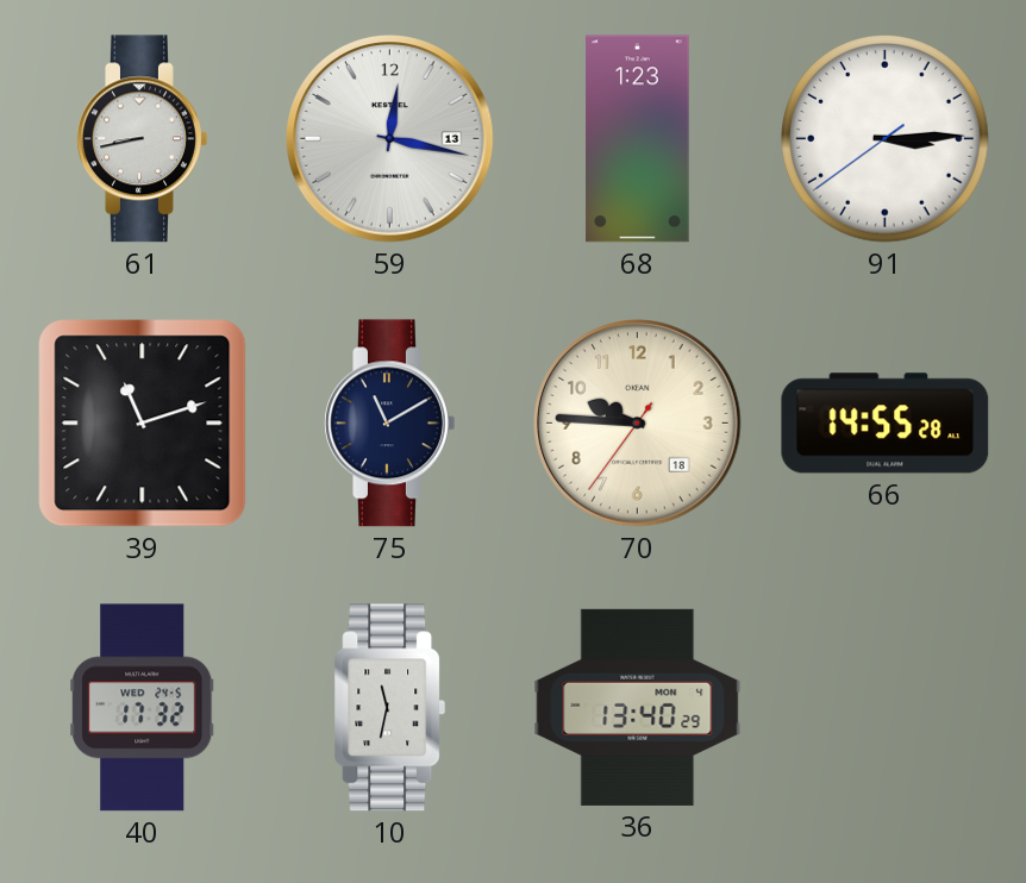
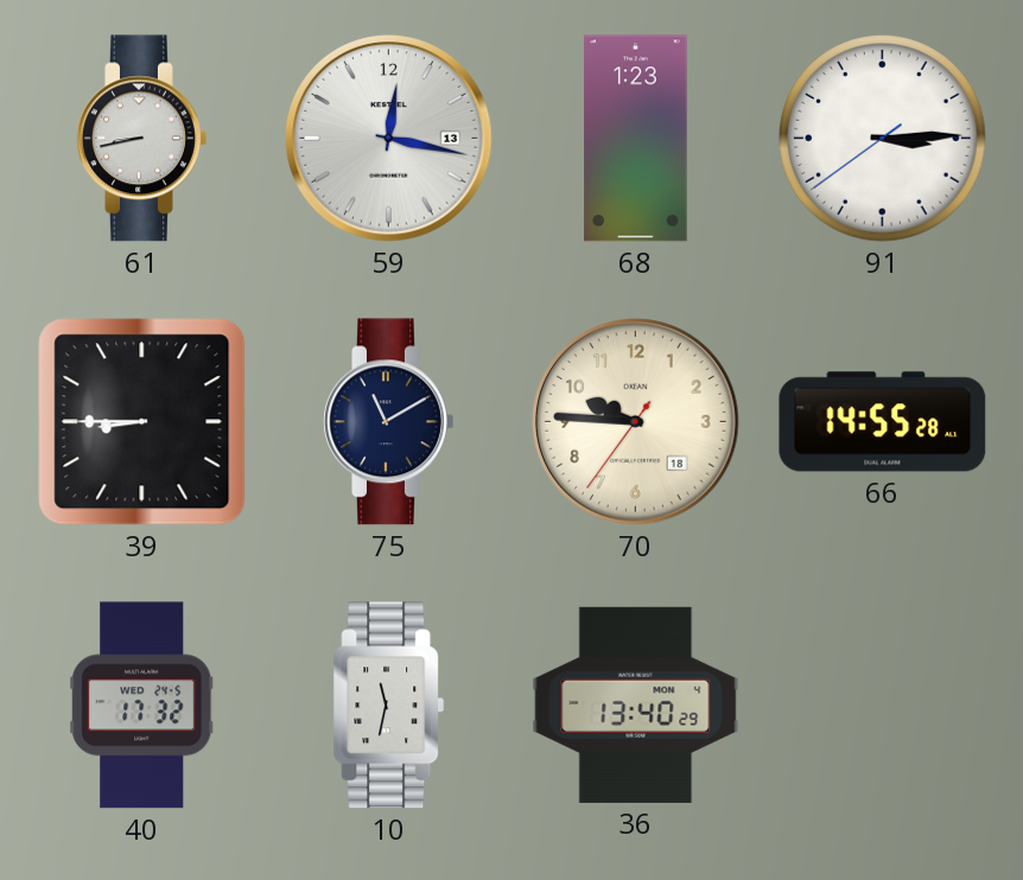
39: 11:12 -> 8:45 (142, 422)
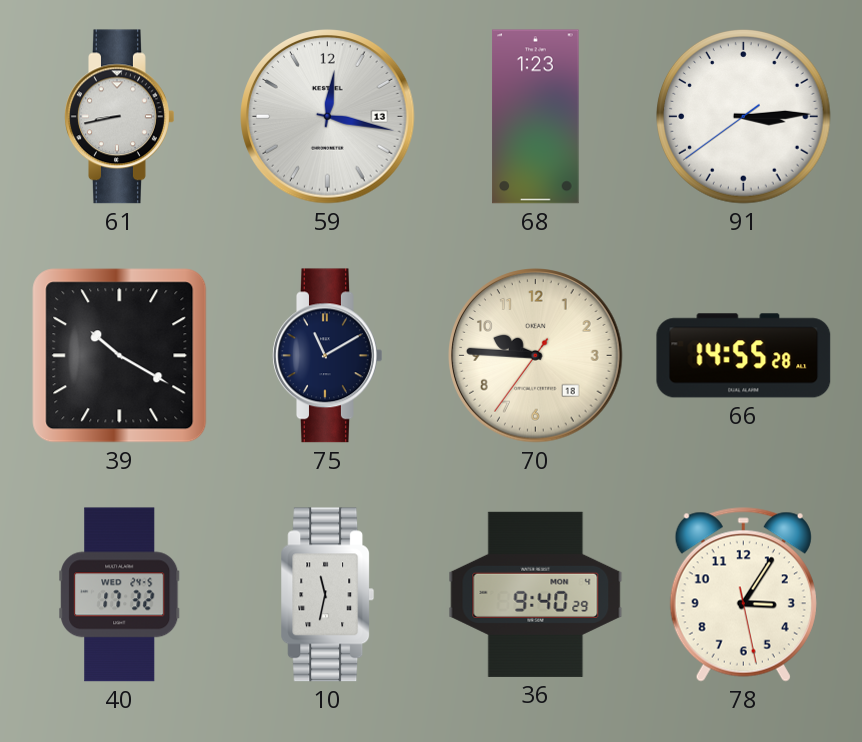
39: 8:45 -> 10:20 (120, 356)
36: 13:40 -> 9:40 (536, 594)
78: none -> 3:05 (743, 595)
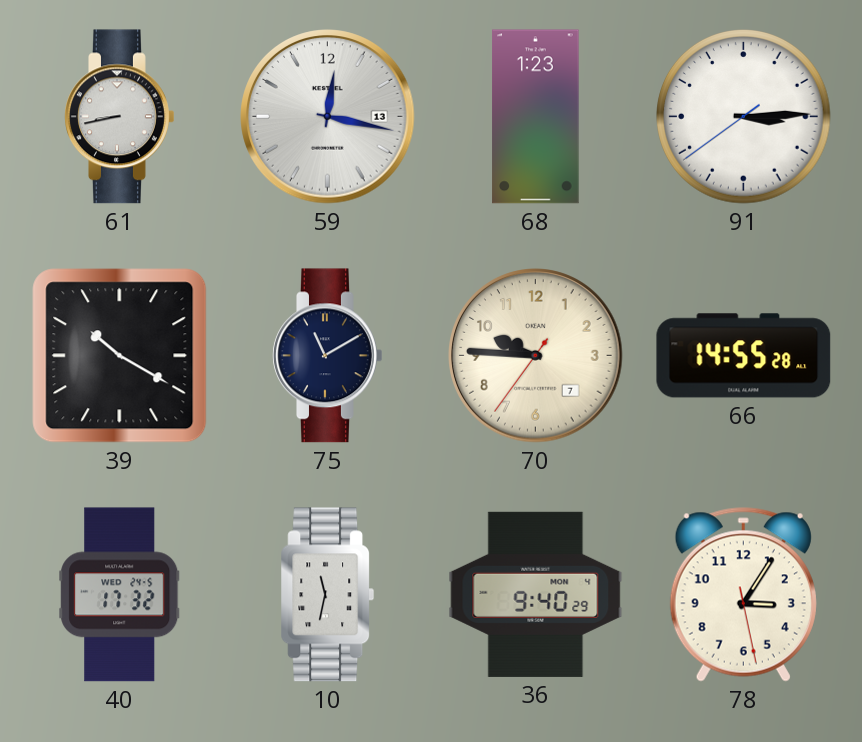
70 date: 18 -> 7 (536, 356)
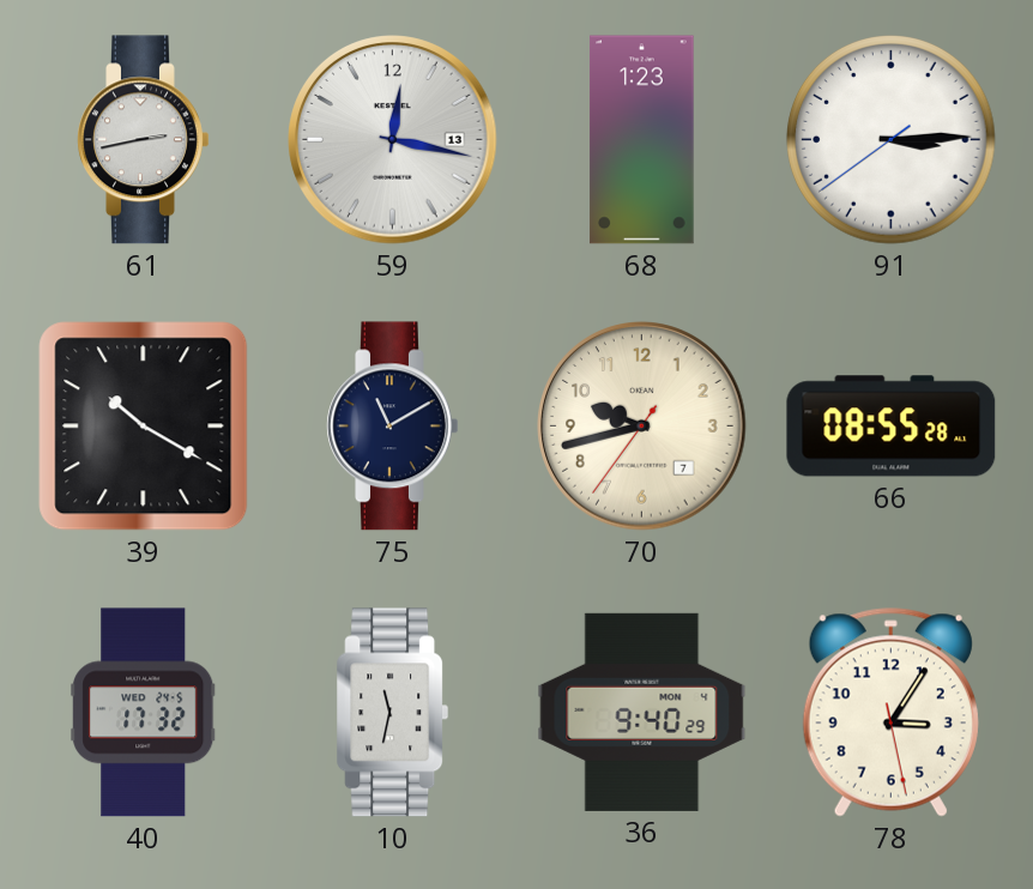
61: 8:43 -> 2:43 (144, 140)
70: 9:45 -> 9:42 (642, 427)
66: 14:55 -> 08:55 (892, 427)
